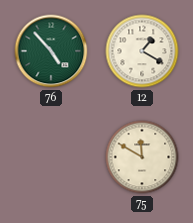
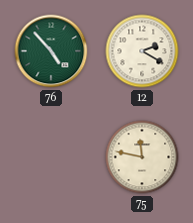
12: 1:20 -> 2:20 (142, 51)
75: 11:50 -> 11:47 (142, 157)
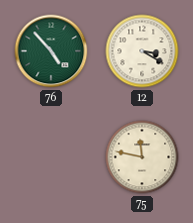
12: 2:20 -> 3:20 (142, 51)
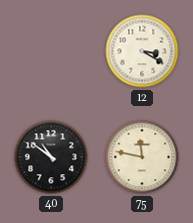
76: 4:53 -> none (51, 51)
40: none -> 10:51 (51, 157)
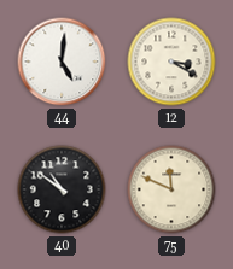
44: none -> 5:01 (62, 62)
75: 11:47 -> 11:49 (171, 189)
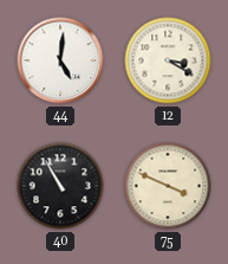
40: 10:51 -> 10:55 (60, 186)
75: 11:49 -> 3:49 (168, 186)
